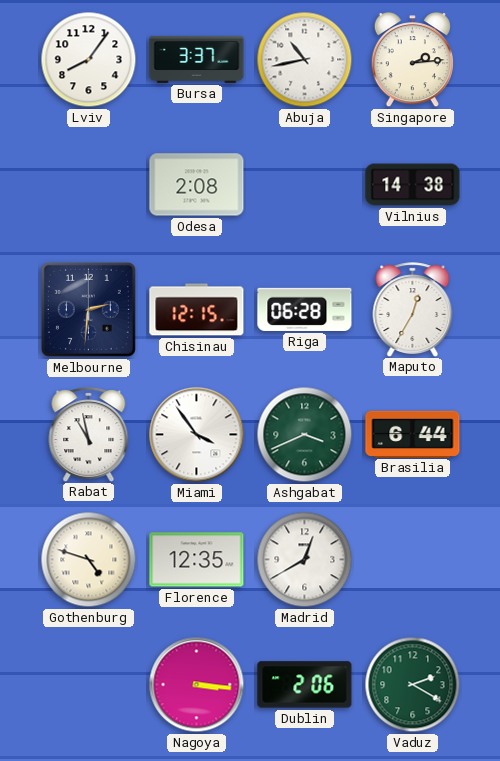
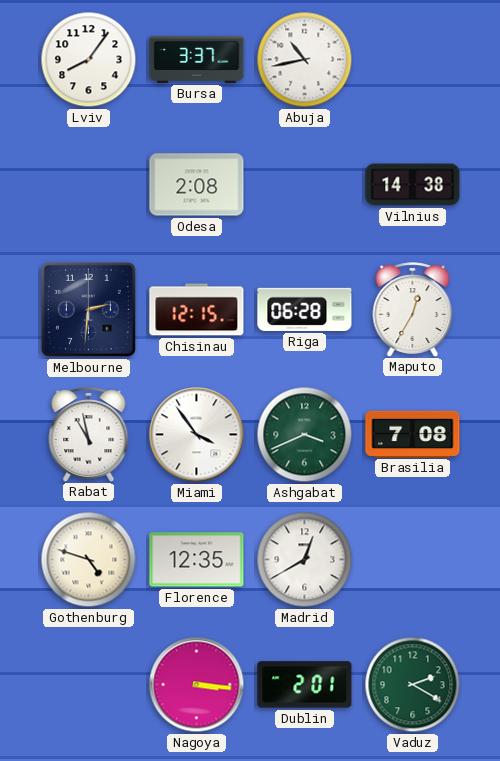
Singapore: 2:14 -> none (412, 60)
Brasilia: 6:44 -> 7:08 (413, 434)
Dublin: 2:06 -> 2:01 (305, 685)
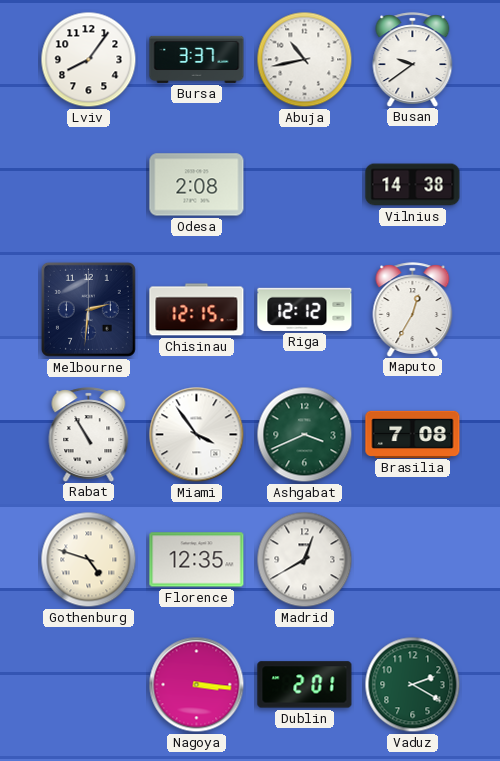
Busan: none -> 9:39 (413, 59)
Riga: 06:28 -> 12:12 (305, 309)
Rabat: 10:58 -> 10:55 (89, 434)
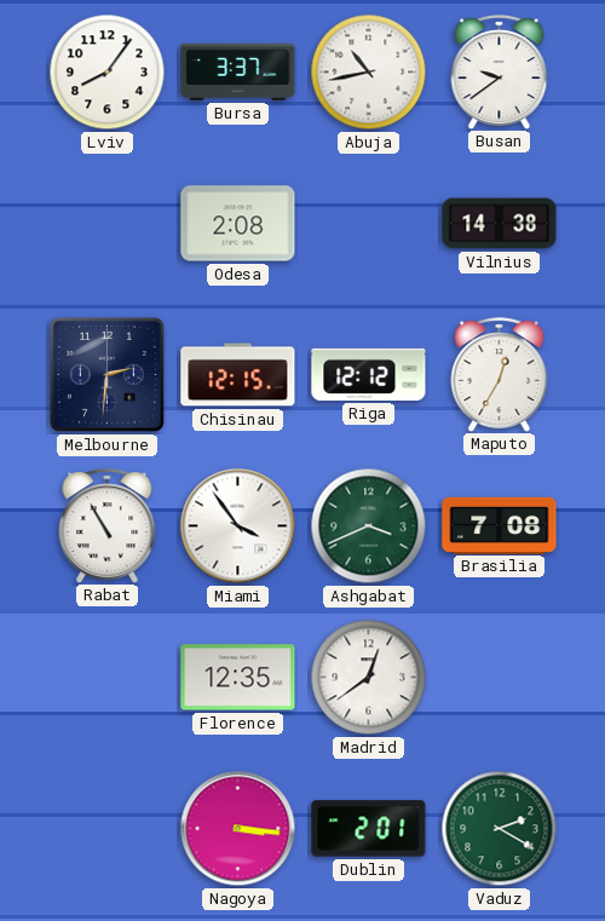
Gothenburg: 4:48 -> none (89, 560)
Madrid: 12:40 -> 12:39 (369, 678)
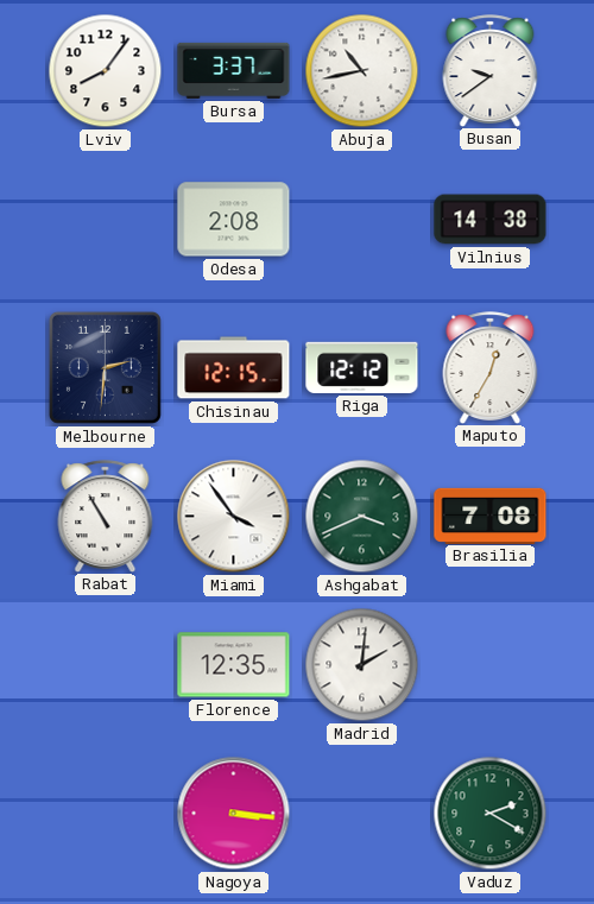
Madrid: 12:39 -> 2:01 (362, 665)
Dublin: 2:01 -> none (369, 829)
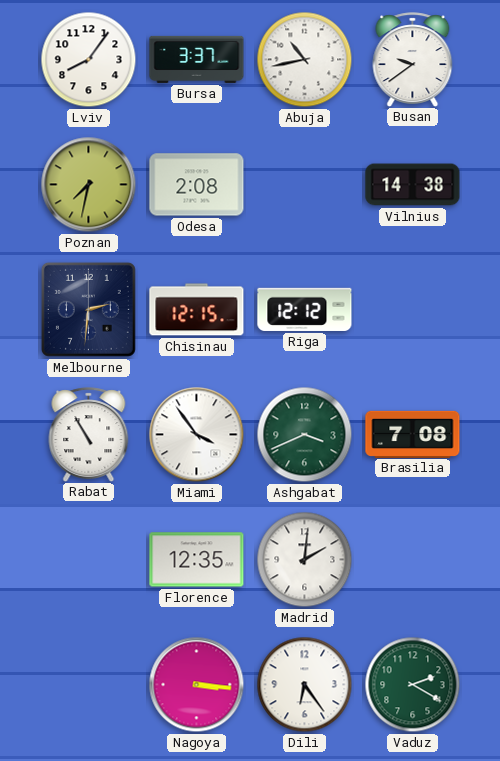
Poznan: none -> 7:32 (89, 185)
Maputo: 12:35 -> none (491, 367)
Dili: none -> 6:24 (305, 685)
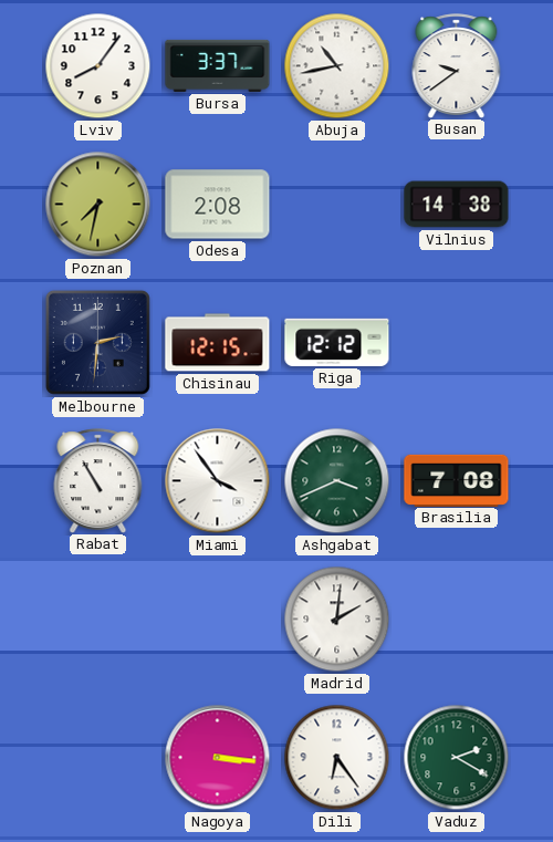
Florence: 12:35 -> none (197, 560)
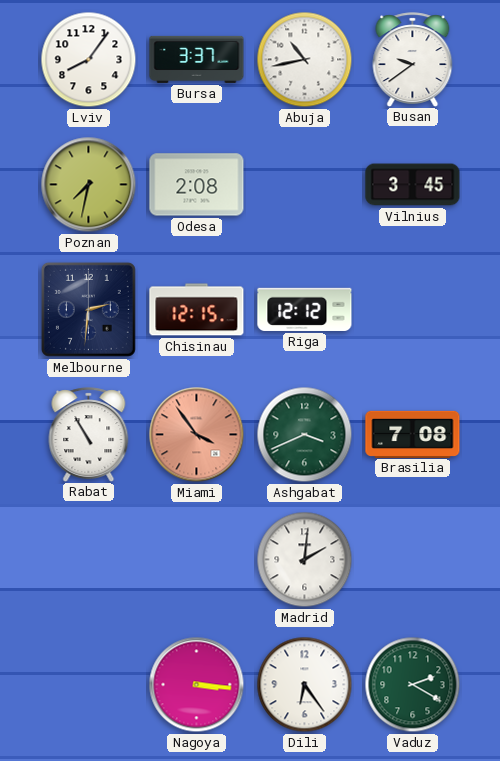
Vilnius: 14:38 -> 3:45 (413, 185)
Miami dial: white -> salmon (197, 435)
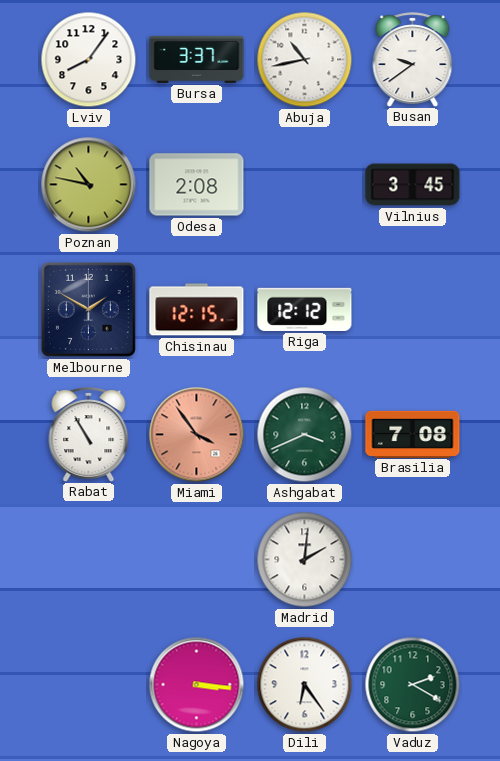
Poznan: 7:32 -> 10:47 (89, 185)
Melbourne: 2:31 -> 1:50 (88, 309)
